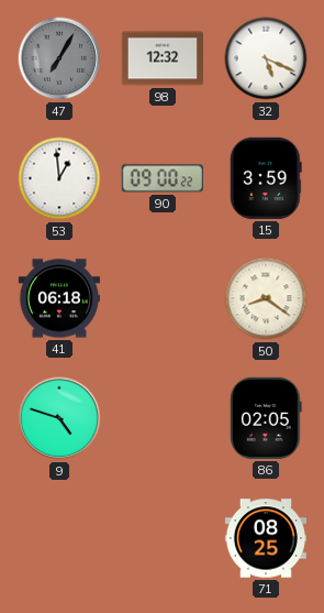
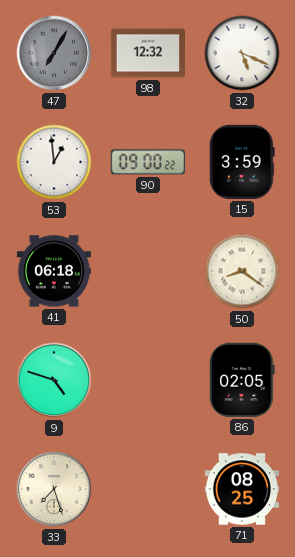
33: none -> 7:27 (54, 489)
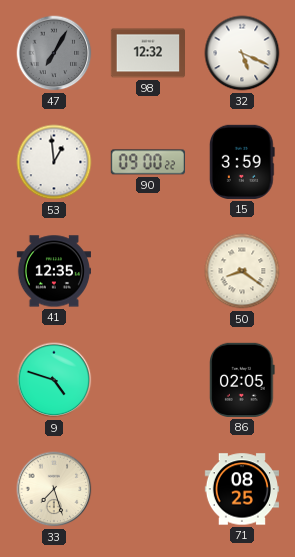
41: 06:18 -> 12:35 (53, 271)
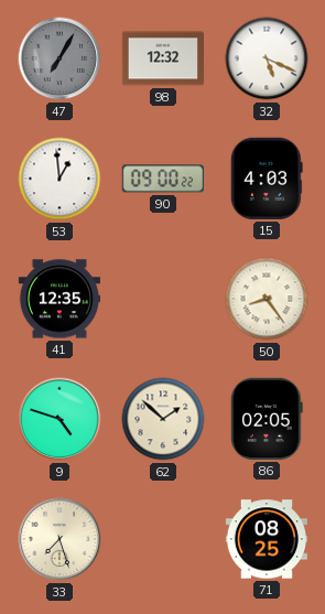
15: 3:59 -> 4:03 (267, 179)
50: 8:21 -> 8:24 (267, 299)
62: none -> 1:52 (163, 419)
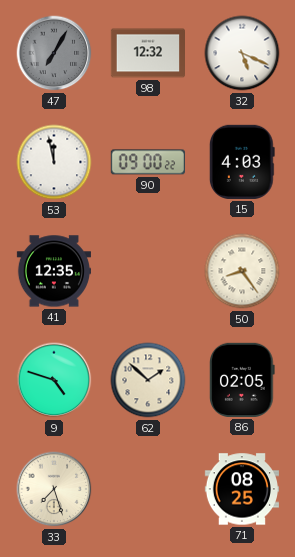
53: 12:59 -> 11:58 (54, 162)
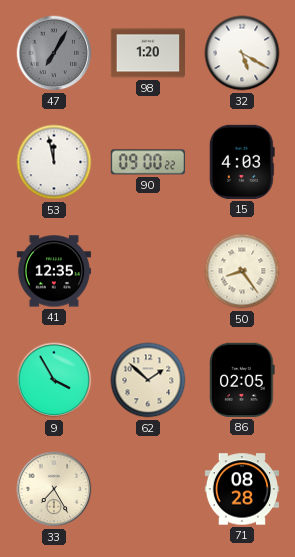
98: 12:32 -> 1:20 (147, 53)
32: 5:19 -> 5:20 (242, 53)
9: 4:48 -> 3:55 (54, 380)
33: 7:27 -> 7:25 (54, 489)
71: 08:25 -> 08:28 (241, 489)
